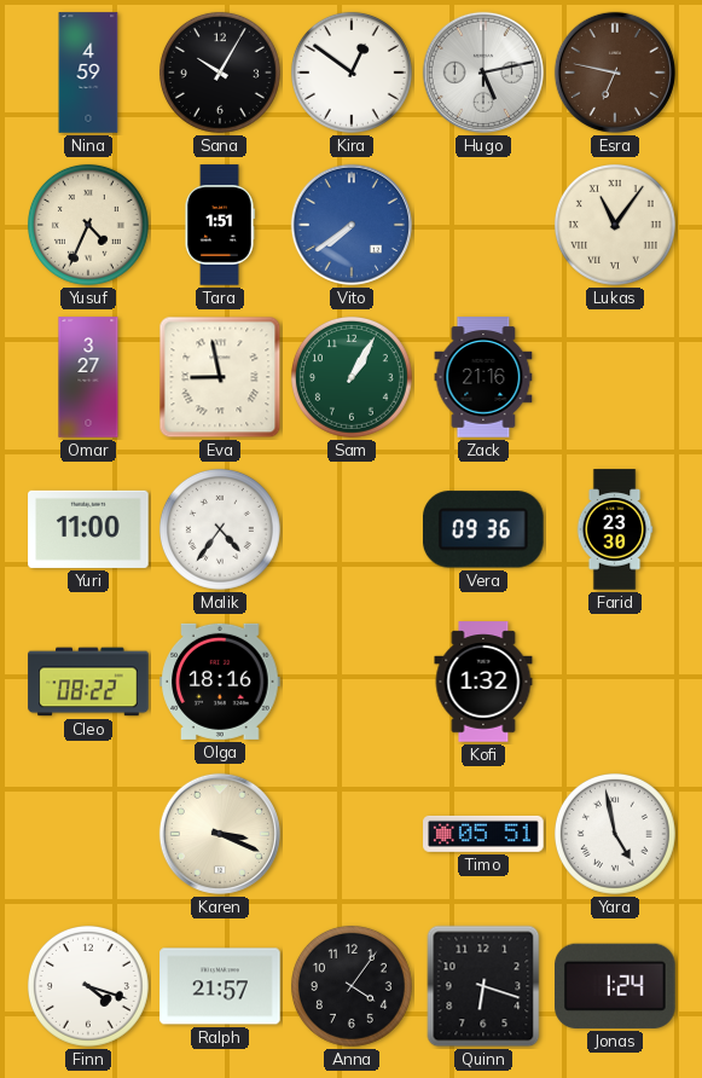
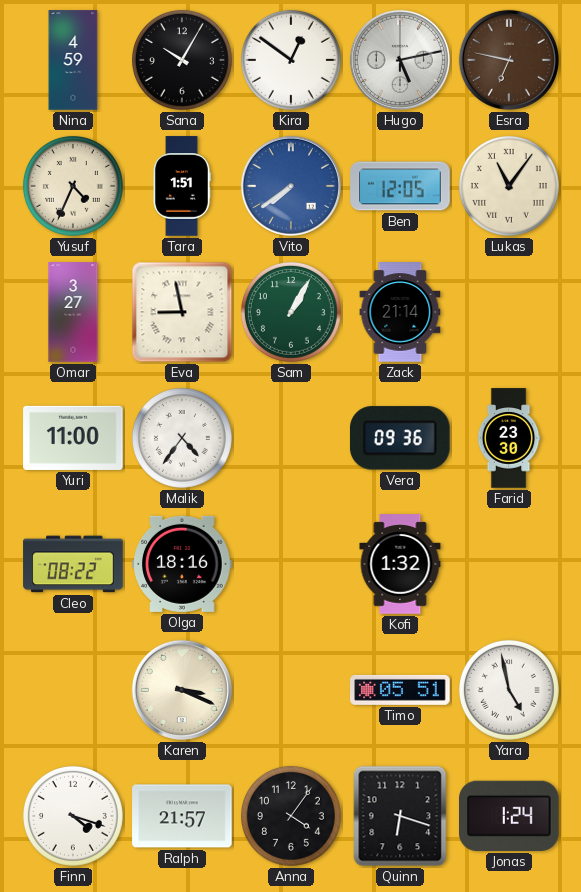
Ben: none -> 12:05 (400, 186)
Zack: 21:16 -> 21:14 (400, 312)
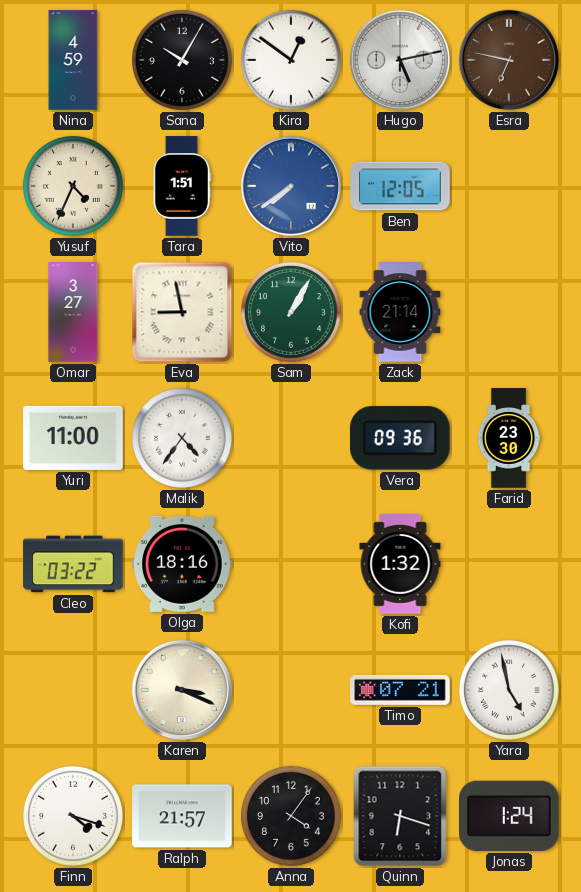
Lukas: 11:06 -> none (509, 186)
Cleo: 08:22 -> 03:22 (73, 564)
Timo: 05:51 -> 07:21 (400, 690)
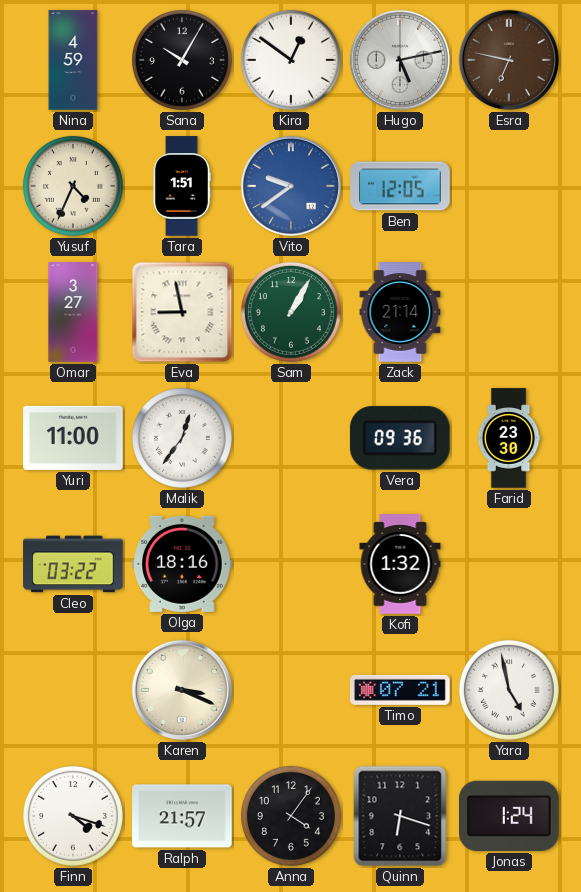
Vito: 7:39 -> 9:39 (291, 186)
Malik: 4:36 -> 12:36 (182, 438)
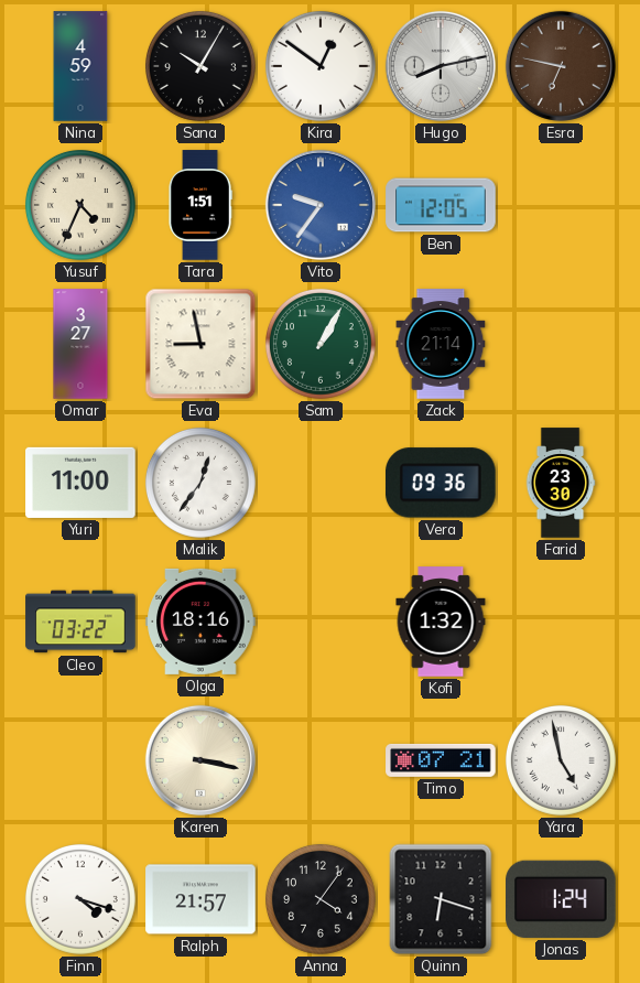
Hugo: 5:13 -> 8:13 (441, 66)
Vito: 9:39 -> 9:36 (321, 205)
Karen: 3:19 -> 3:17 (200, 760)
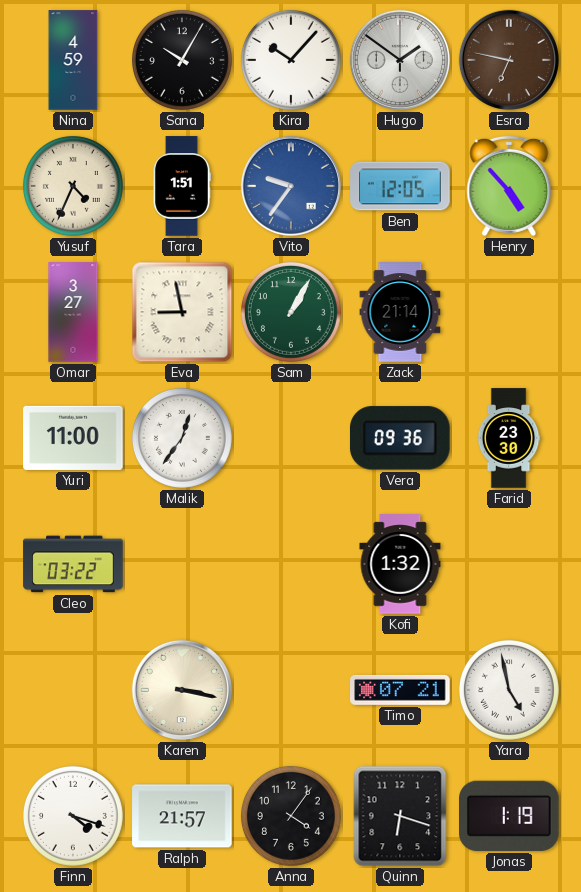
Kira: 12:51 -> 10:07 (291, 60)
Hugo: 8:13 -> 1:51 (400, 60)
Henry: none -> 4:53 (509, 186)
Olga: 18:16 -> none (200, 622)
Jonas: 1:24 -> 1:19 (510, 816)
